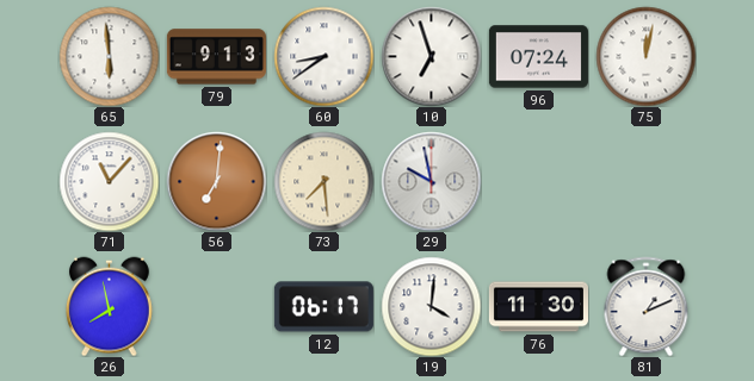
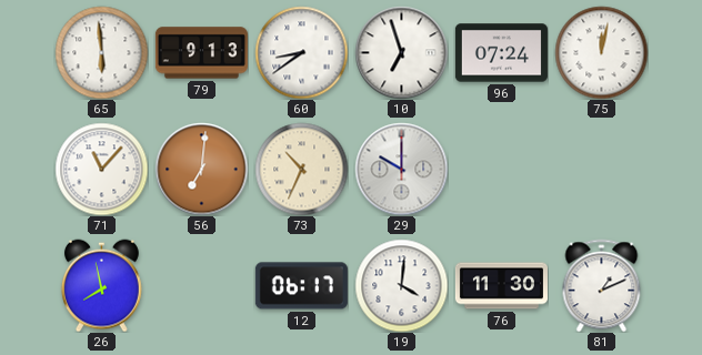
73: 7:29 -> 10:34 (301, 169)
29: 9:58 -> 10:00 (401, 169)
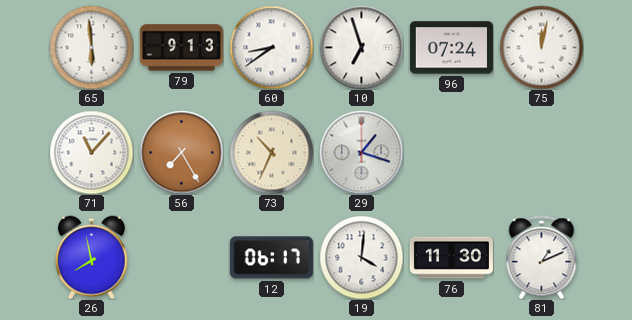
56: 7:01 -> 7:25 (181, 152)
29: 10:00 -> 1:18 (361, 152)
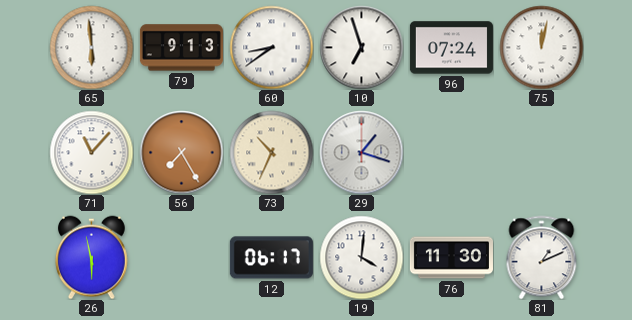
26: 7:58 -> 5:58 (91, 257)
